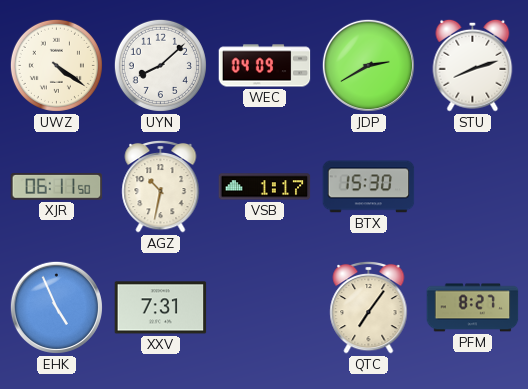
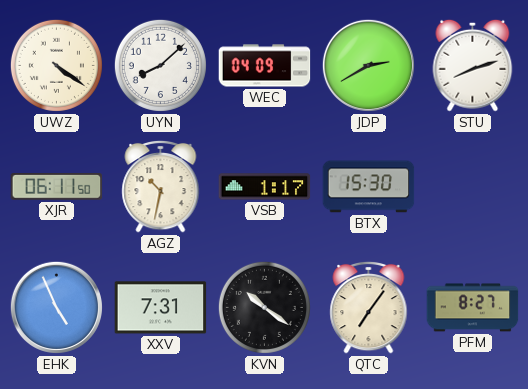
KVN: none -> 10:21 (264, 307)
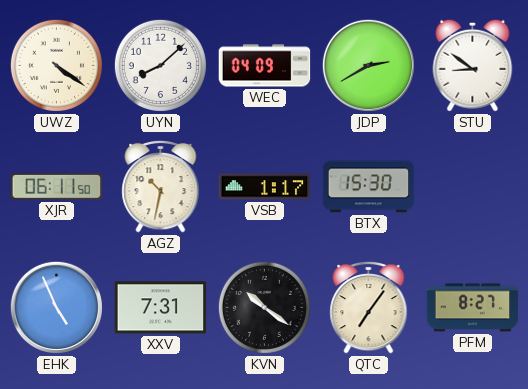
STU: 8:12 -> 8:51 (473, 65)
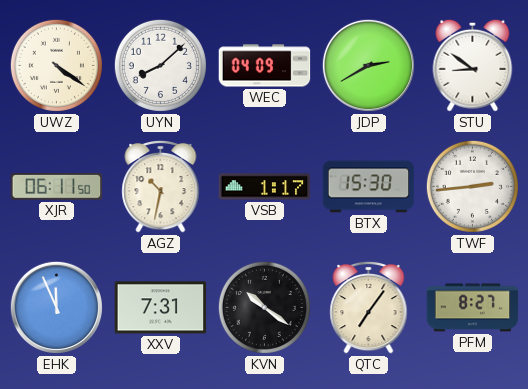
TWF: none -> 2:44 (472, 186)
EHK: 4:56 -> 11:56 (56, 307)
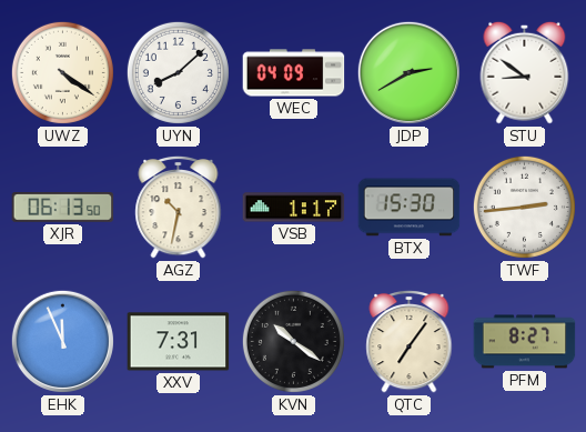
XJR: 06:11 -> 06:13 (63, 208)
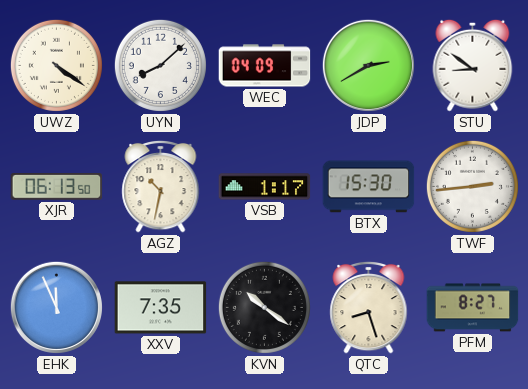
XXV: 7:31 -> 7:35 (161, 308)
QTC: 7:06 -> 8:27 (369, 307)
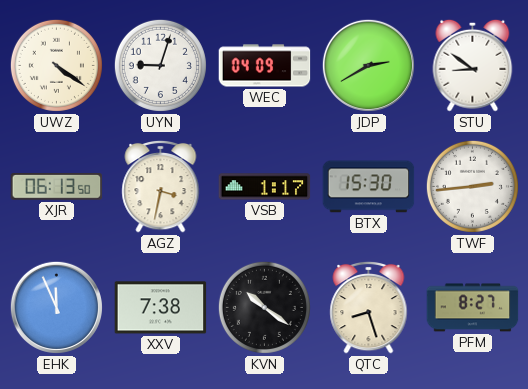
UYN: 8:08 -> 9:03 (160, 65)
AGZ: 10:32 -> 3:32 (161, 186)
XXV: 7:35 -> 7:38 (161, 308)
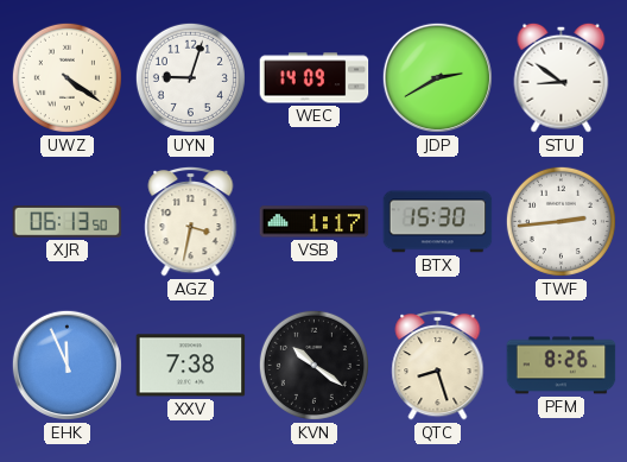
WEC: 04:09 -> 14:09 (315, 78)
PFM: 8:27 -> 8:26 (562, 366)
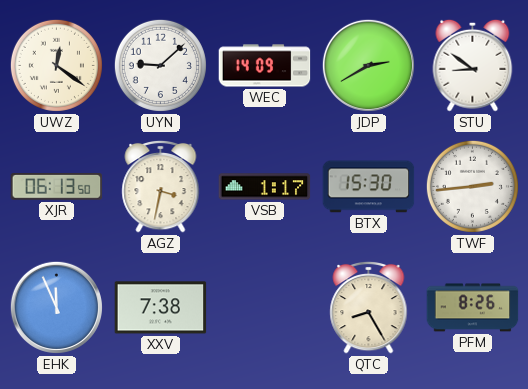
UWZ: 4:21 -> 12:21 (56, 65)
UYN: 9:03 -> 9:08 (160, 65)
KVN: 10:21 -> none (313, 365)
QTC: 8:27 -> 8:25 (369, 307)
